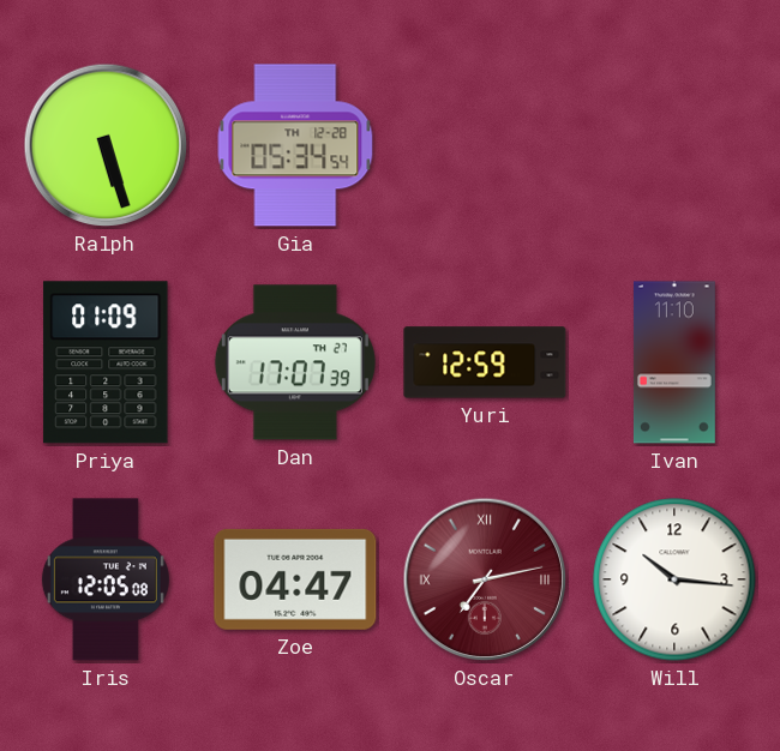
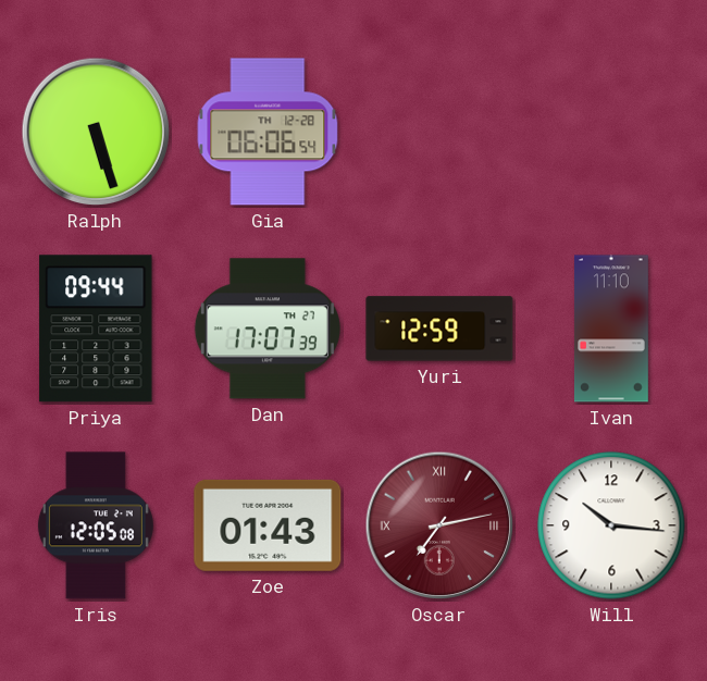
Gia: 05:34 -> 06:06 (268, 132)
Priya: 01:09 -> 09:44 (96, 329)
Zoe: 04:47 -> 01:43 (268, 525)
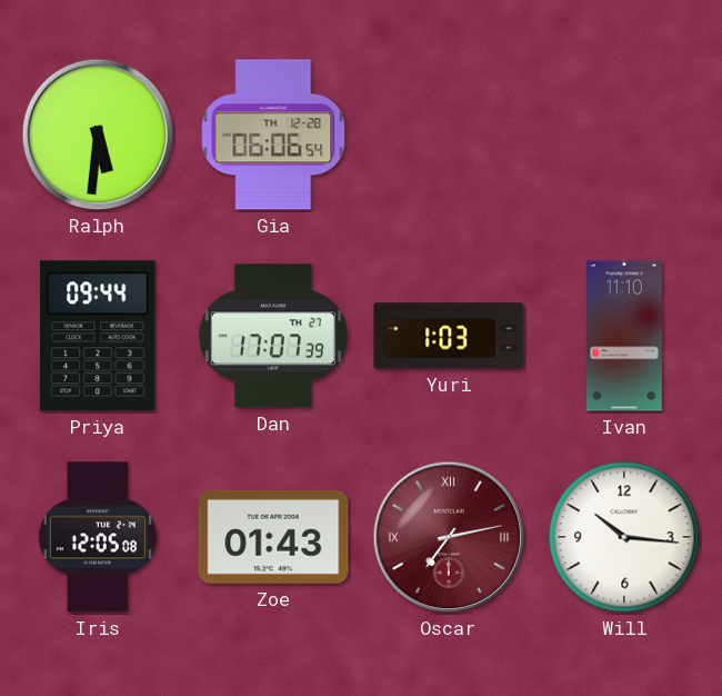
Ralph: 5:27 -> 5:31 (98, 135)
Yuri: 12:59 -> 1:03 (449, 336)
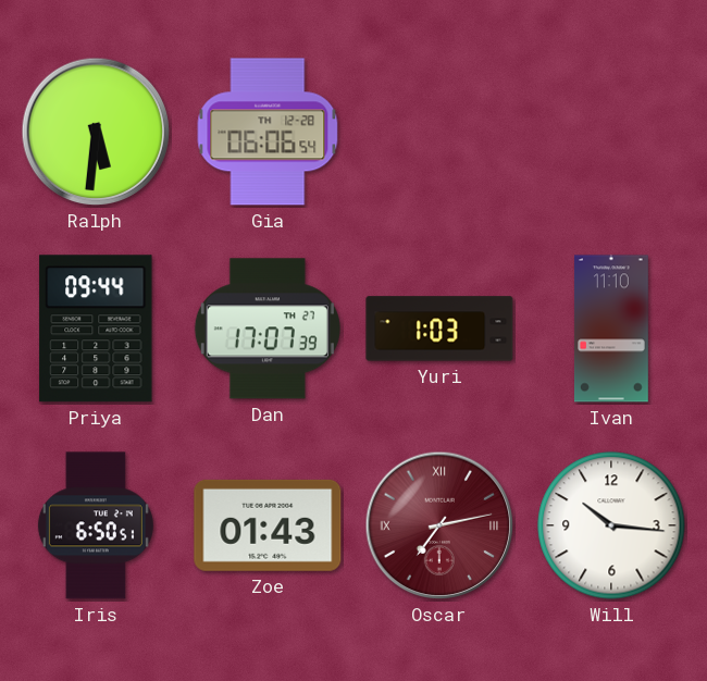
Iris: 12:05 -> 6:50 (96, 525)
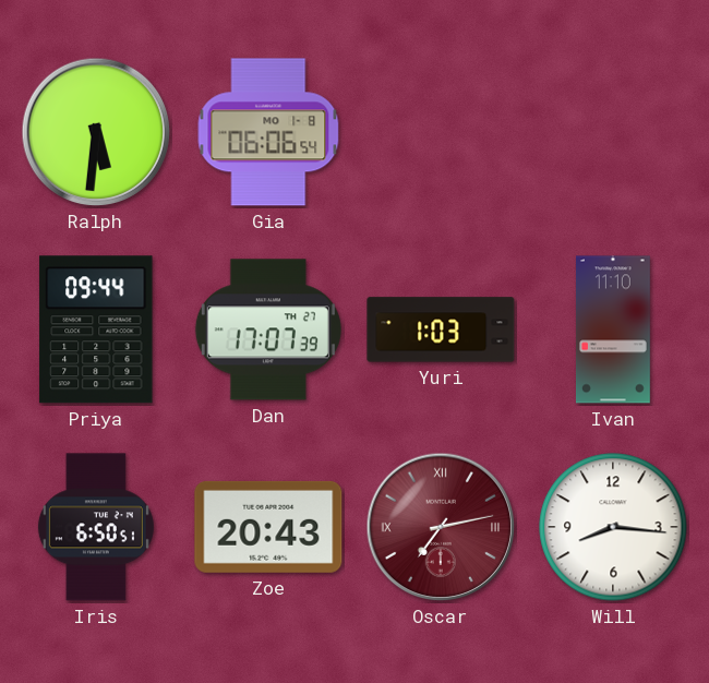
Gia date: TH 12-28 -> MO 1-8 (268, 132)
Zoe: 01:43 -> 20:43 (268, 527)
Will: 10:16 -> 8:16 (613, 527)
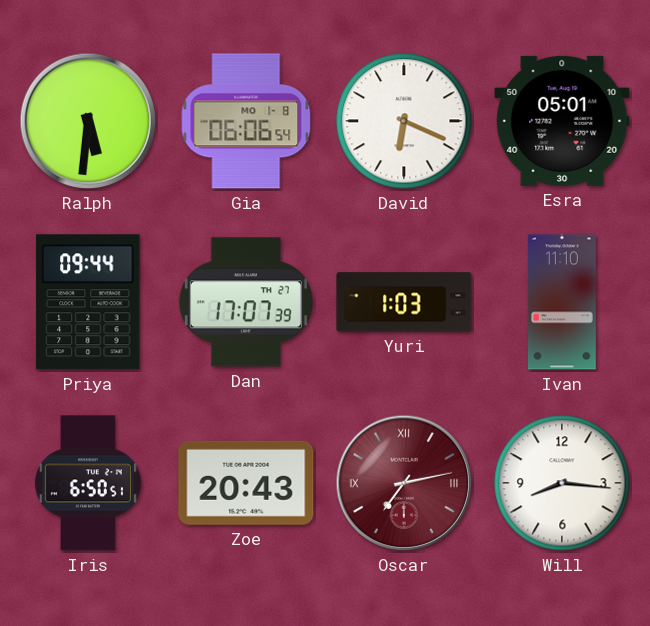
David: none -> 6:19 (404, 121)
Esra: none -> 05:01 (562, 121)
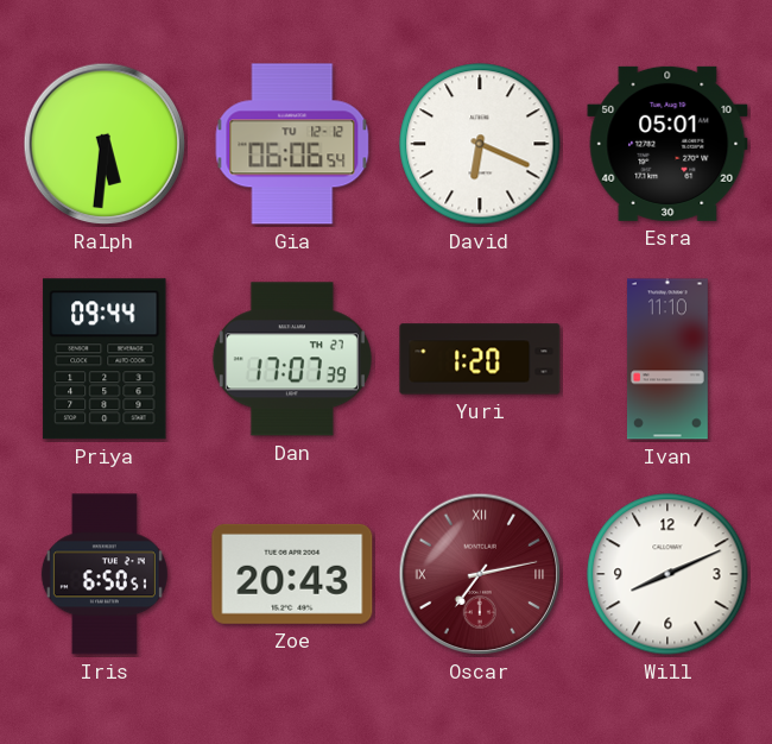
Gia date: MO 1-8 -> TU 12-12 (292, 144)
Yuri: 1:03 -> 1:20 (480, 359)
Will: 8:16 -> 8:11 (667, 574)
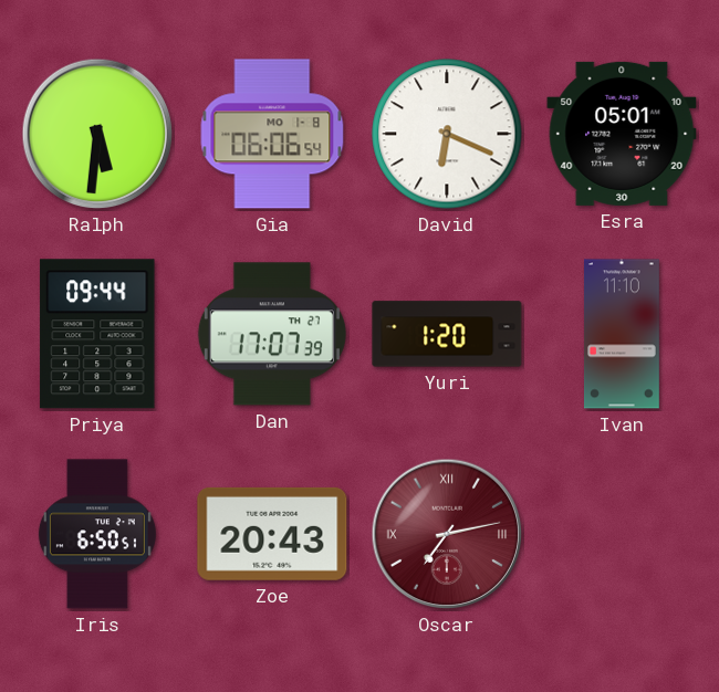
Gia date: TU 12-12 -> MO 1-8 (272, 134)
Will: 8:11 -> none (667, 574)
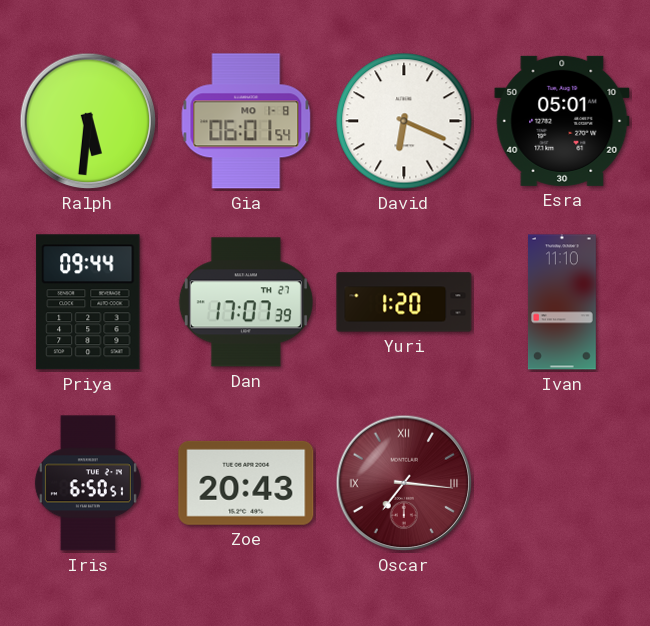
Gia: 06:06 -> 06:01 (246, 121)
Oscar: 7:13 -> 7:16 (404, 483)
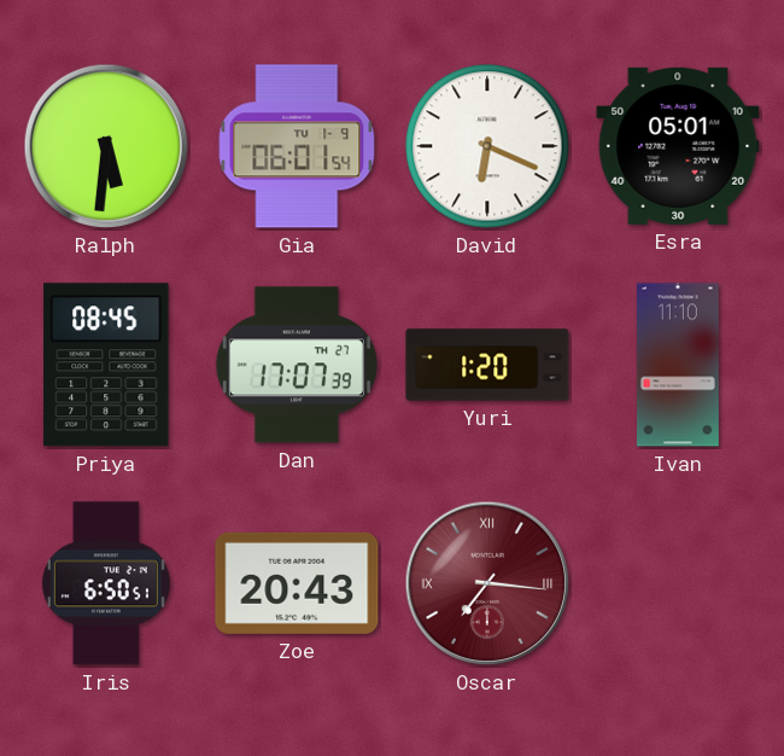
Gia date: MO 1-8 -> TU 1-9 (297, 146)
Priya: 09:44 -> 08:45 (106, 365)
